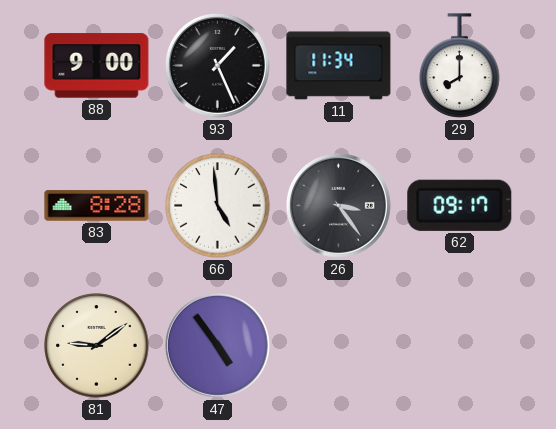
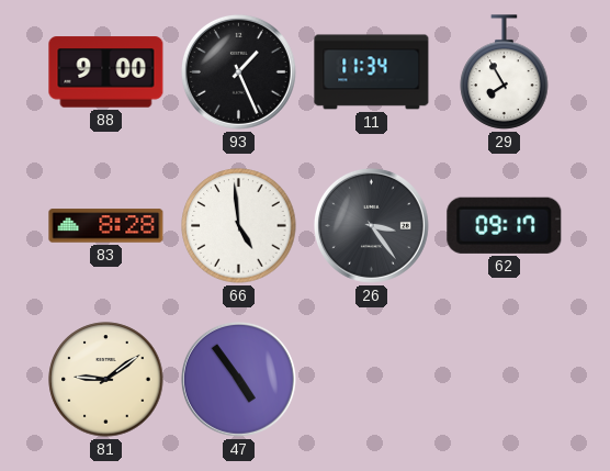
29: 8:00 -> 7:55 (505, 72)
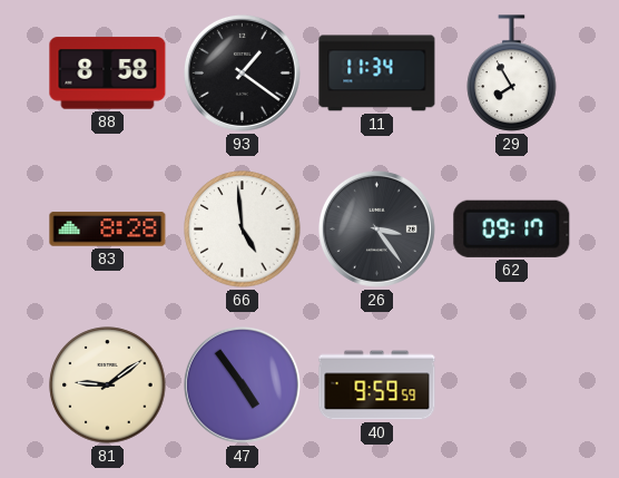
88: 9:00 -> 8:58 (108, 74)
93: 1:26 -> 1:21 (242, 72)
40: none -> 9:59 (377, 386)
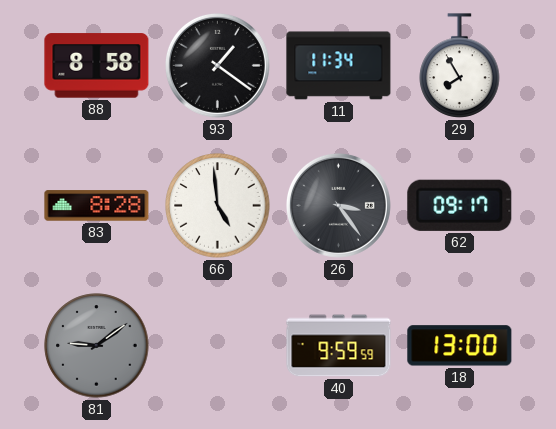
81 dial: cream -> grey (97, 346)
47: 4:54 -> none (242, 384)
18: none -> 13:00 (460, 346)
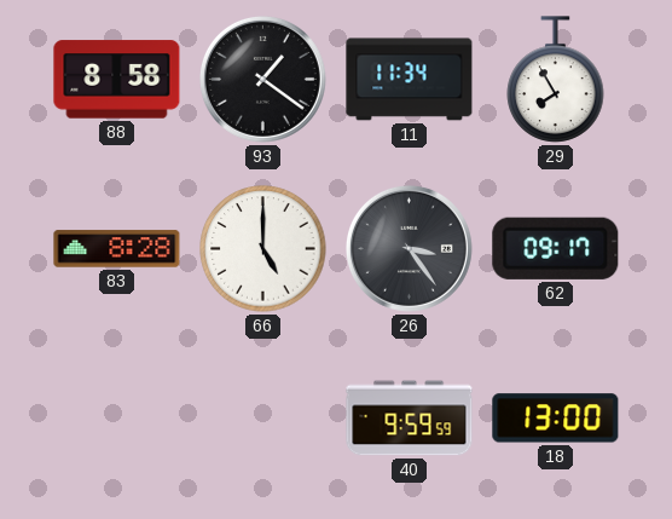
66: 4:59 -> 5:00 (263, 249)
81: 9:09 -> none (97, 346)
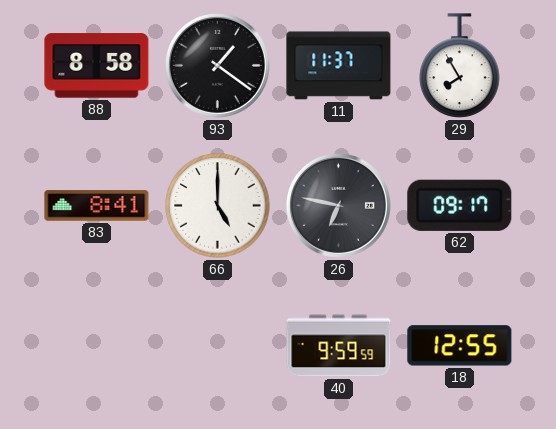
11: 11:34 -> 11:37 (339, 66)
83: 8:28 -> 8:41 (97, 206)
26: 3:24 -> 6:47 (338, 205)
18: 13:00 -> 12:55 (460, 346)
